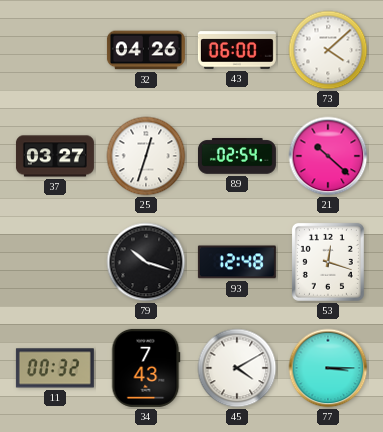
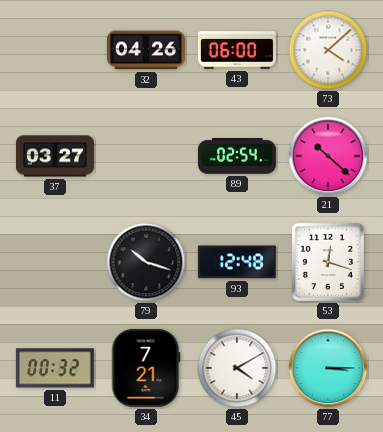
25: 12:33 -> none (146, 156)
34: 7:43 -> 7:21 (146, 368)
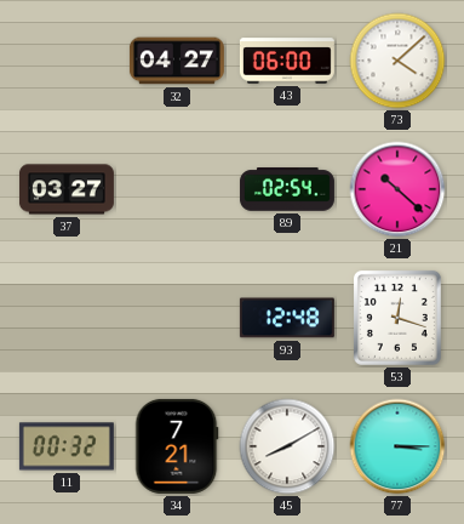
32: 04:26 -> 04:27 (177, 61)
79: 10:18 -> none (146, 262)
45: 4:10 -> 8:10 (287, 446)
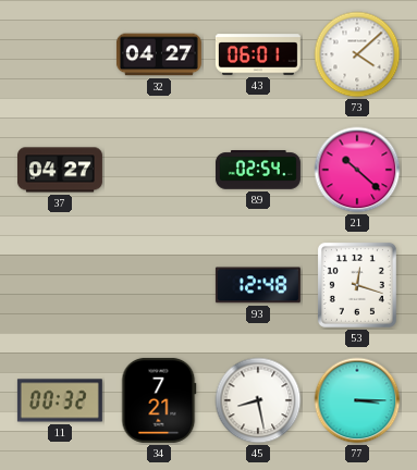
43: 06:00 -> 06:01 (258, 54)
37: 03:27 -> 04:27 (60, 170)
45: 8:10 -> 8:28 (258, 400)
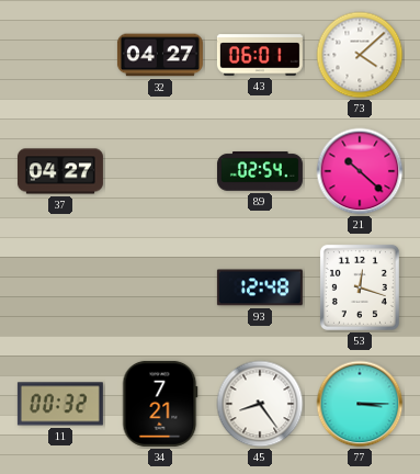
45: 8:28 -> 8:24 (260, 404)
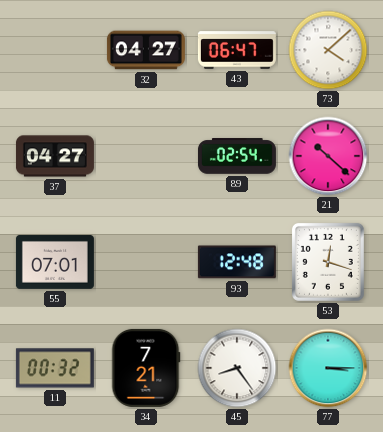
43: 06:01 -> 06:47 (237, 50)
55: none -> 07:01 (55, 262)
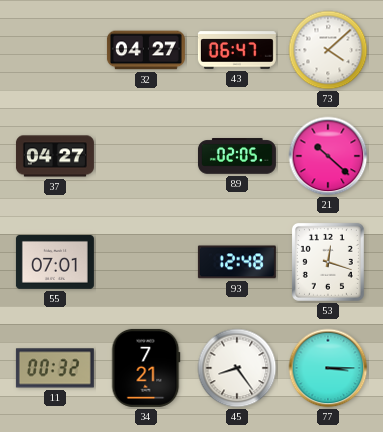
89: 02:54 -> 02:05 (237, 156)
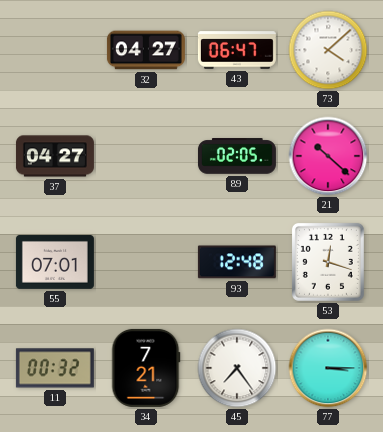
45: 8:24 -> 7:24 (237, 368)
